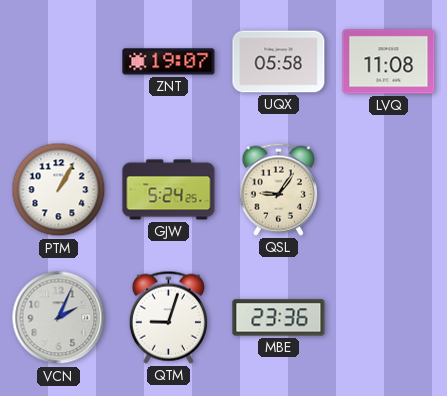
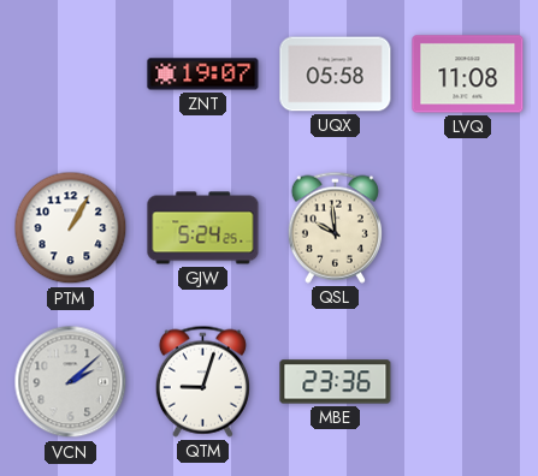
QSL: 9:06 -> 9:59 (335, 227)
VCN: 2:04 -> 2:08 (71, 382)
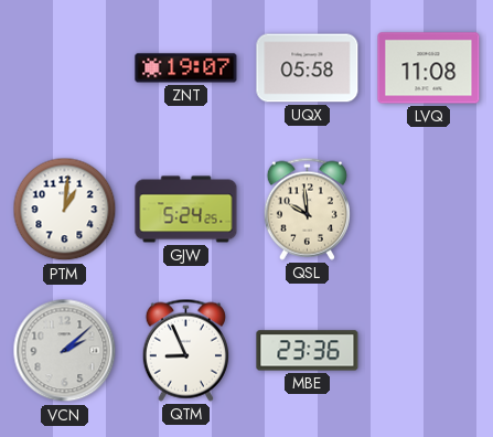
PTM: 1:05 -> 1:01 (65, 210)
QTM: 9:03 -> 8:56 (185, 350)
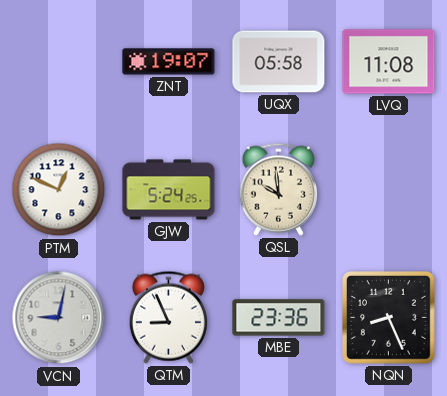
PTM: 1:01 -> 12:49 (59, 190)
VCN: 2:08 -> 9:02 (59, 318)
NQN: none -> 8:26 (389, 318)
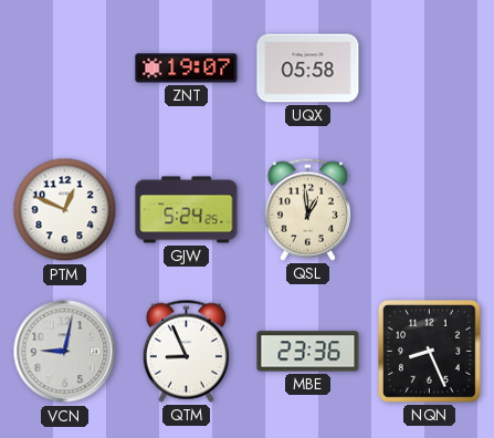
LVQ: 11:08 -> none (389, 62)
QSL: 9:59 -> 12:59 (307, 209)
